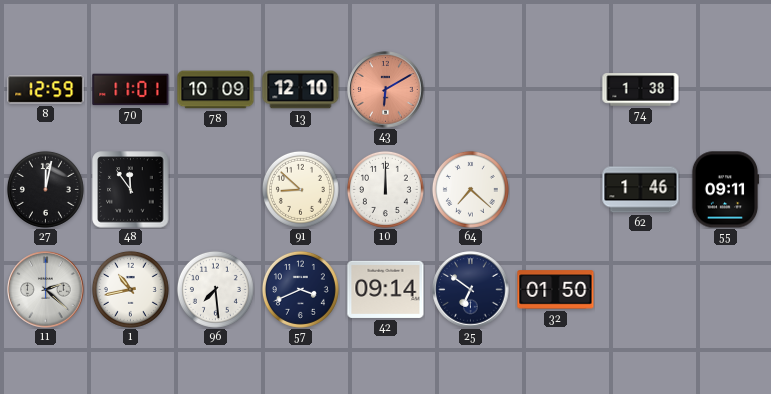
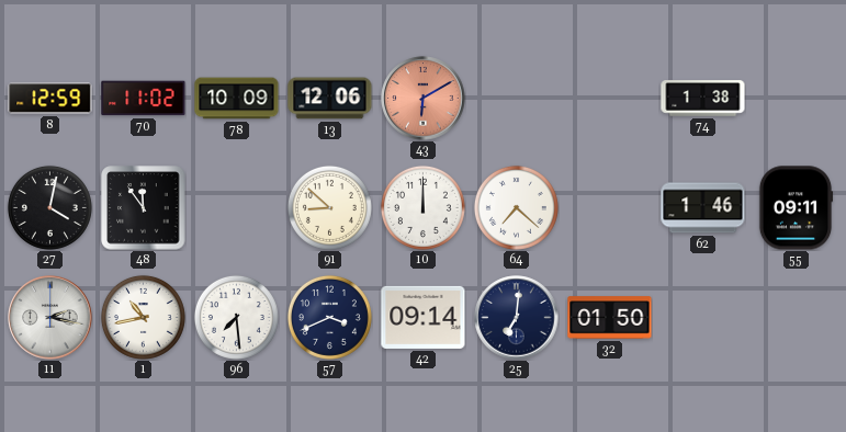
70: 11:01 -> 11:02 (144, 99)
13: 12:10 -> 12:06 (330, 99)
27: 12:02 -> 4:02 (49, 207)
11: 2:22 -> 2:17 (50, 318)
25: 6:51 -> 7:01 (517, 318)
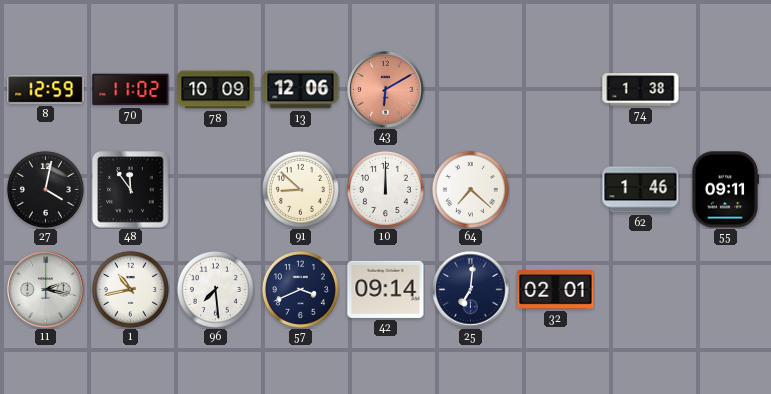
32: 01:50 -> 02:01 (556, 290)
